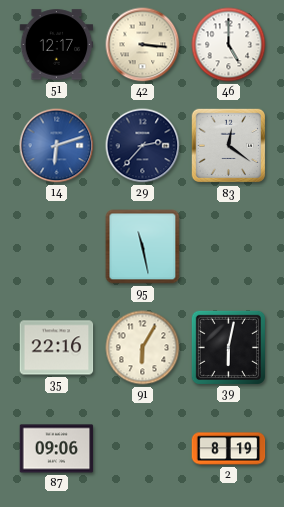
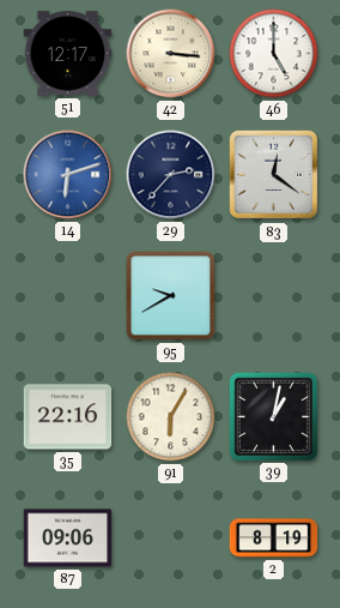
95: 11:28 -> 9:40 (171, 296)
39: 6:02 -> 1:02 (273, 416)
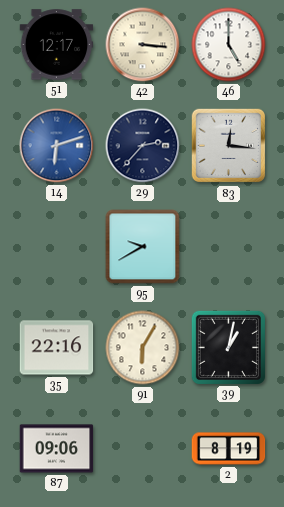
83: 12:21 -> 12:16 (229, 146)
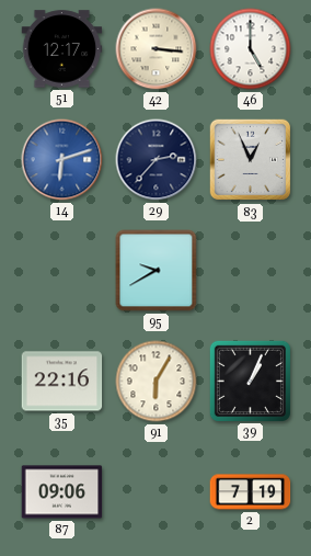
83: 12:16 -> 12:56 (251, 160)
39: 1:02 -> 1:04 (250, 381)
2: 8:19 -> 7:19 (251, 492)
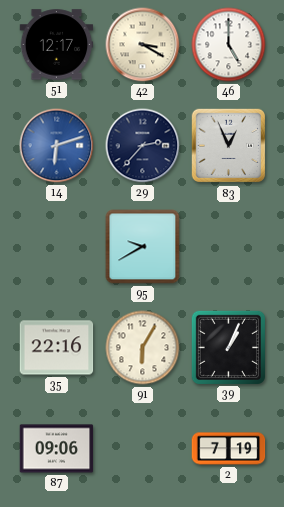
42: 3:16 -> 3:20 (143, 45)
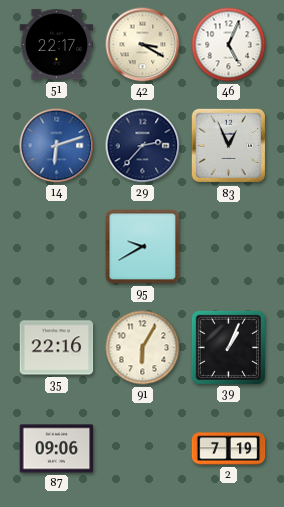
51: 12:17 -> 22:17 (57, 45)
46: 5:00 -> 5:04 (229, 45)
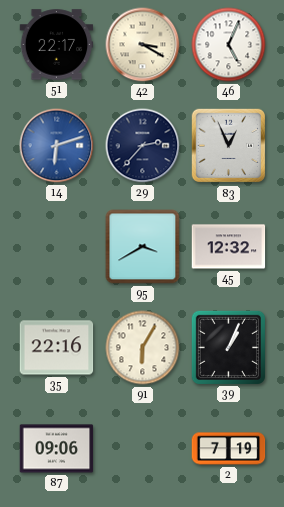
95: 9:40 -> 3:40 (143, 247)
45: none -> 12:32 (229, 247)
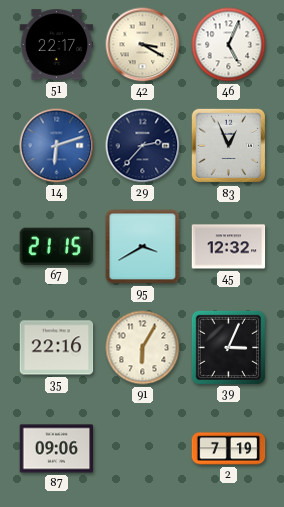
67: none -> 21:15 (57, 247)
39: 1:04 -> 3:04 (228, 347)
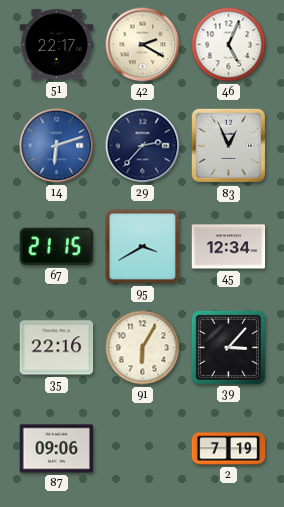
42: 3:20 -> 2:20 (143, 45)
45: 12:32 -> 12:34 (229, 247)
39: 3:04 -> 3:07 (228, 347)
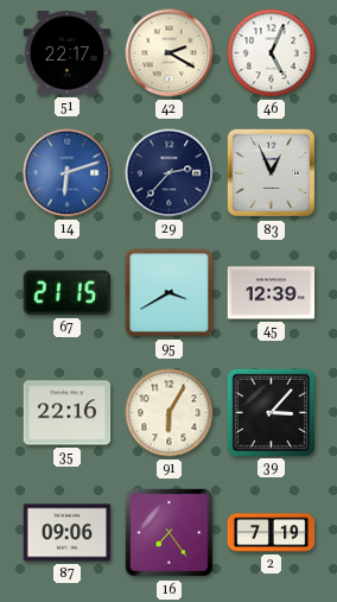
45: 12:34 -> 12:39 (272, 293)
16: none -> 7:24 (170, 533)
